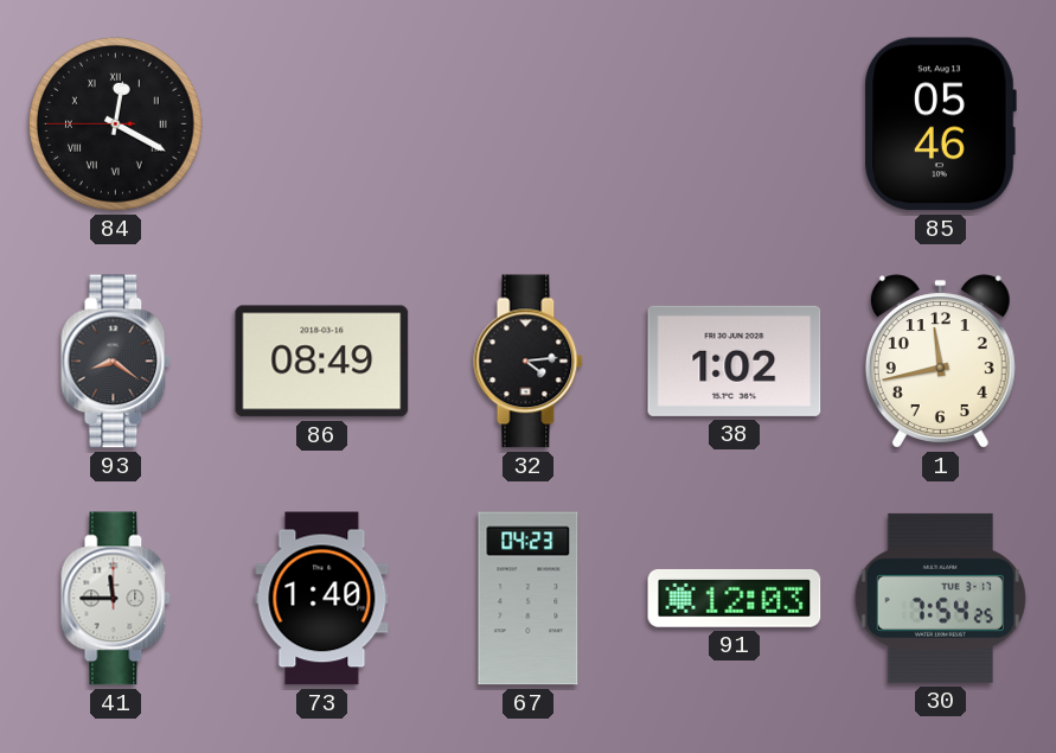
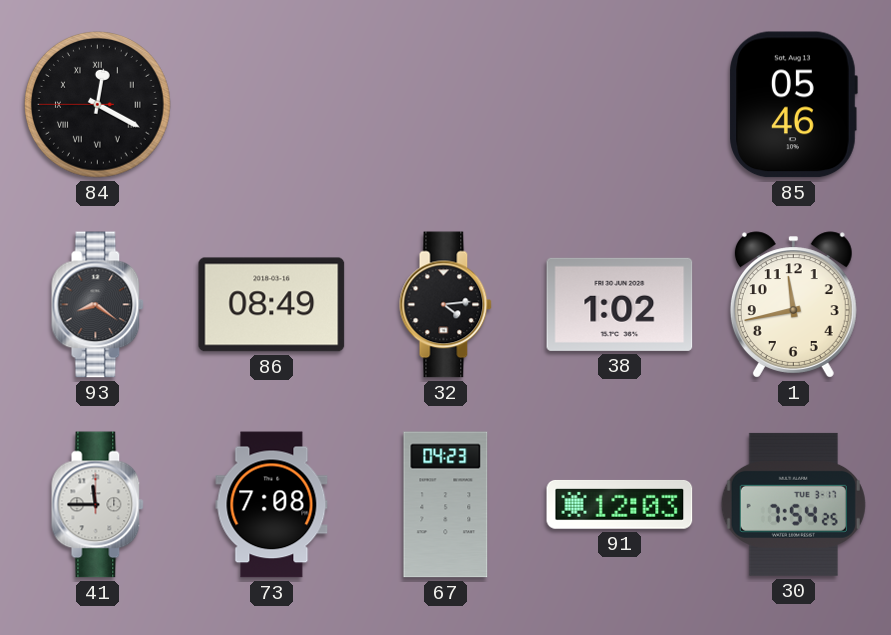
73: 1:40 -> 7:08 (272, 505)
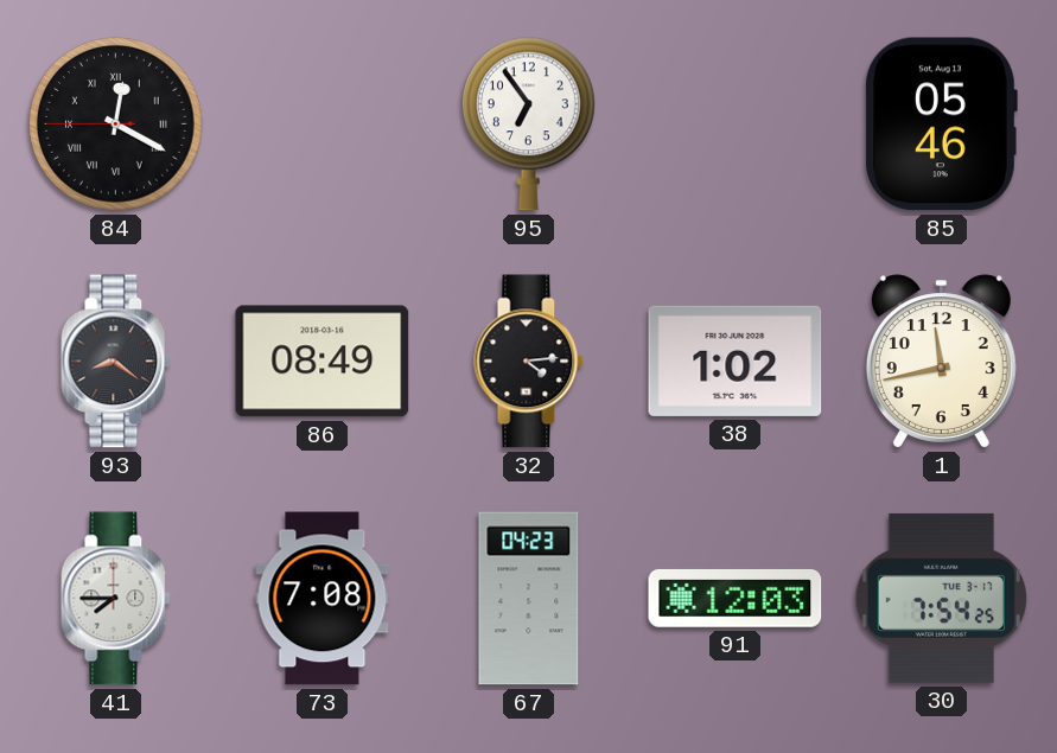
95: none -> 6:54 (528, 125)
41: 11:45 -> 7:45 (116, 599)
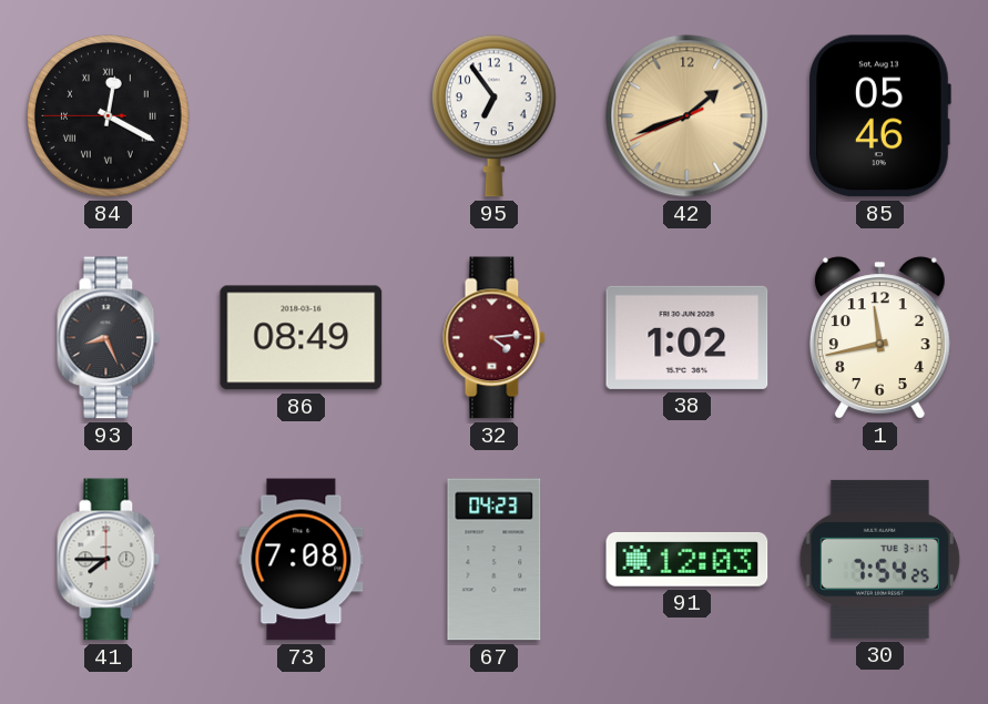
42: none -> 1:41 (687, 116)
93: 8:21 -> 8:26 (109, 338)
32 dial: black -> burgundy (495, 338)
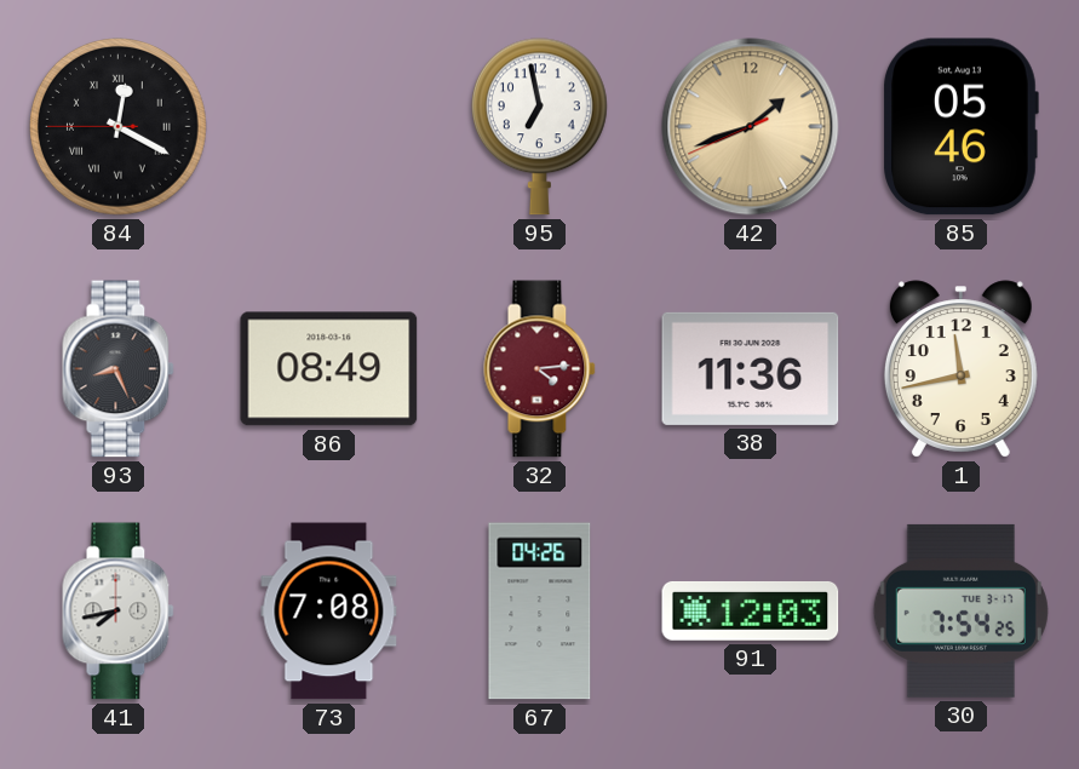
95: 6:54 -> 6:58 (539, 127)
38: 1:02 -> 11:36 (751, 368)
41: 7:45 -> 7:43 (119, 612)
67: 04:23 -> 04:26 (540, 612)
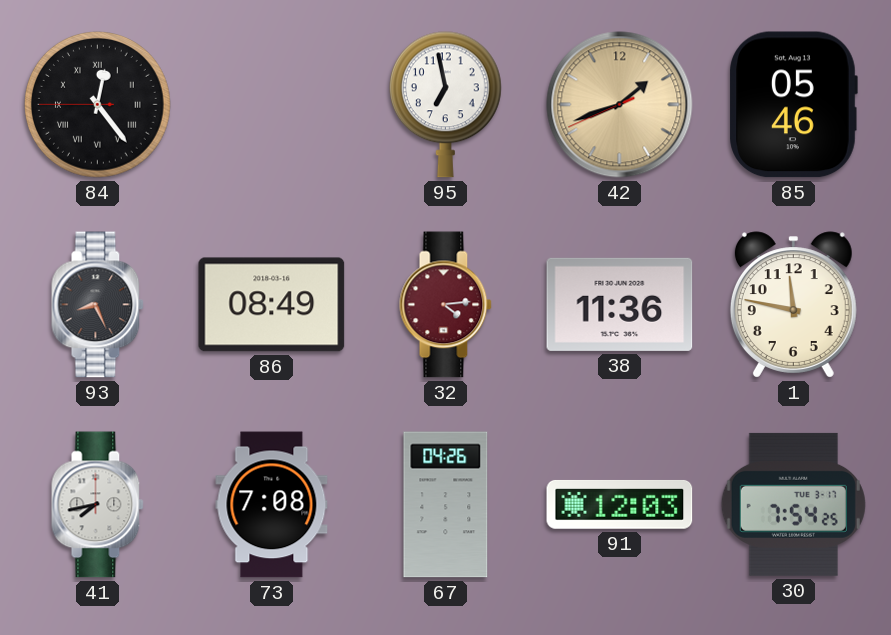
84: 12:19 -> 12:23 (98, 105)
1: 11:43 -> 11:47 (793, 305)
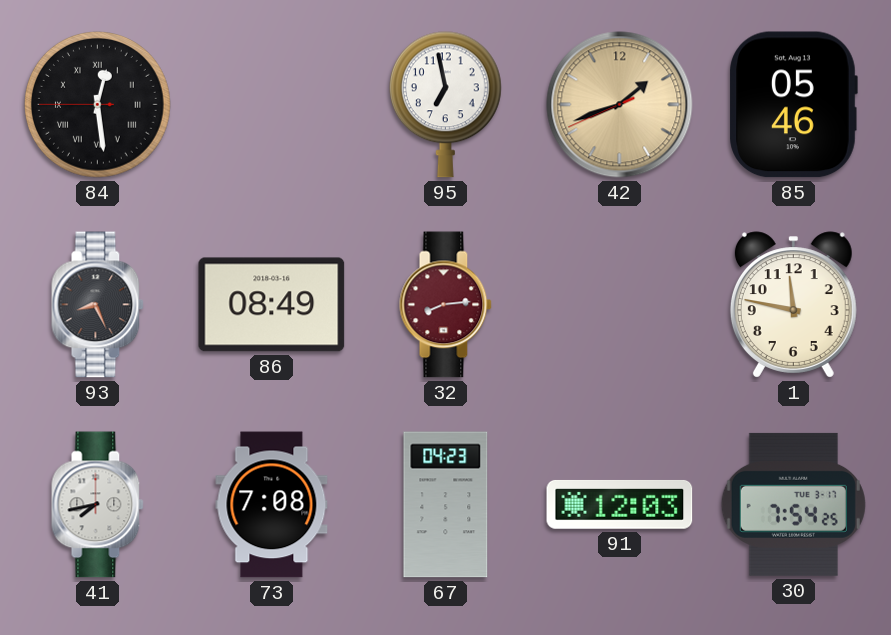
84: 12:23 -> 12:28 (98, 105)
32: 4:14 -> 8:14 (446, 305)
38: 11:36 -> none (620, 304)
67: 04:26 -> 04:23 (446, 505)
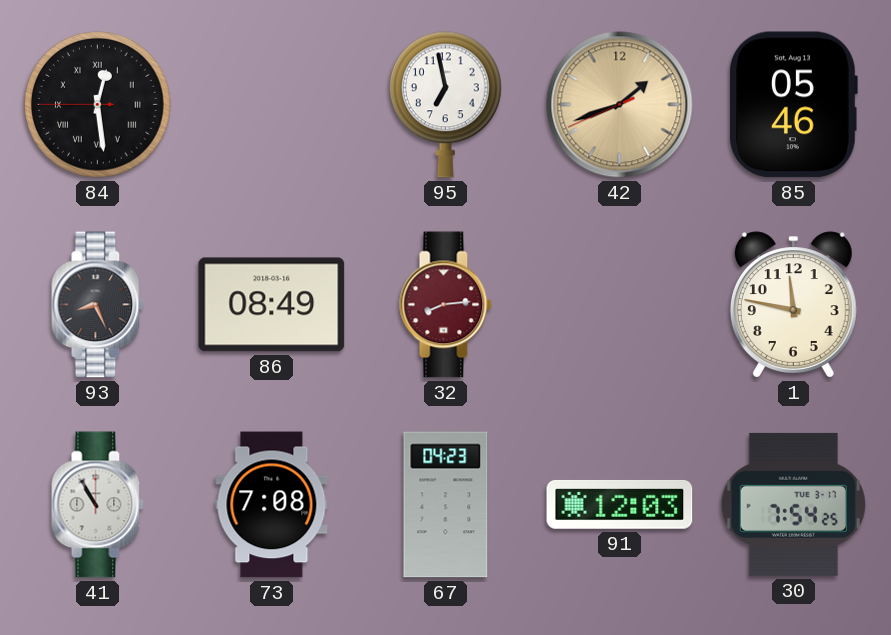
41: 7:43 -> 10:55 (98, 505)
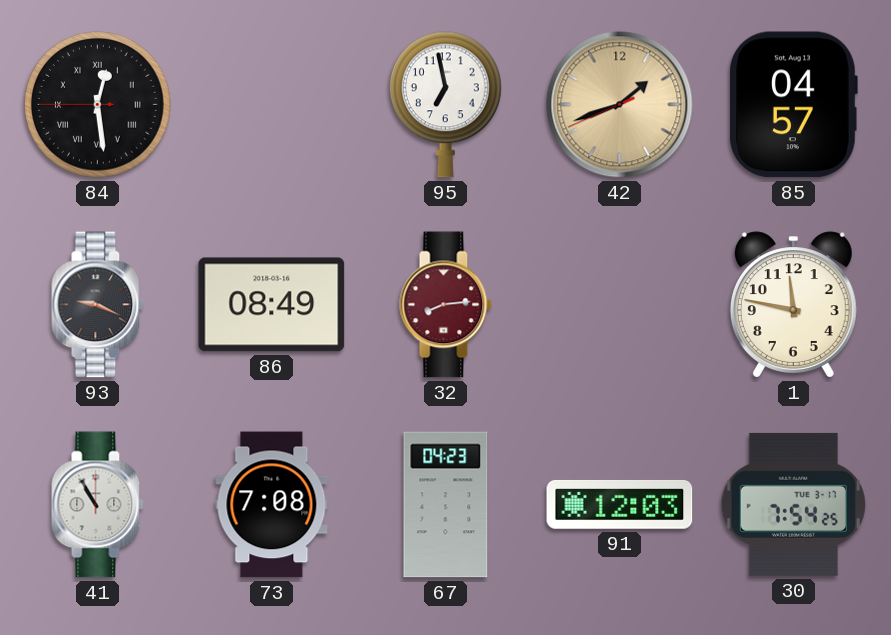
85: 05:46 -> 04:57 (793, 105)
93: 8:26 -> 9:19 (98, 305)
